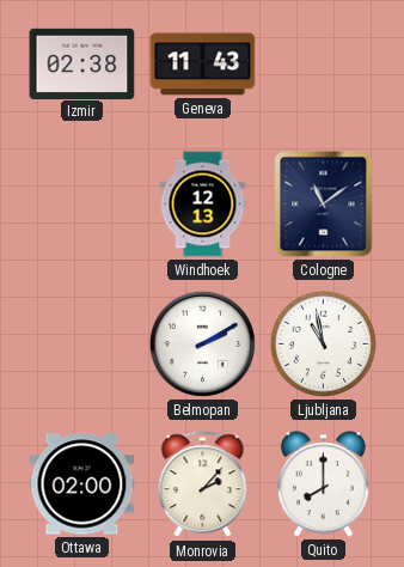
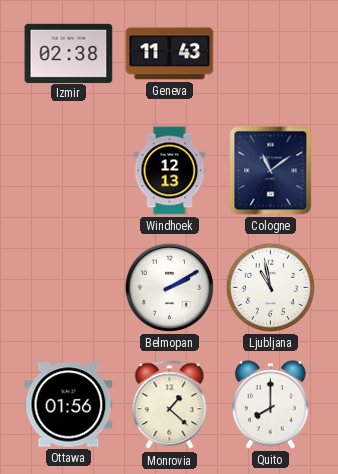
Ottawa: 02:00 -> 01:56 (69, 405)
Monrovia: 2:07 -> 1:22 (170, 405)
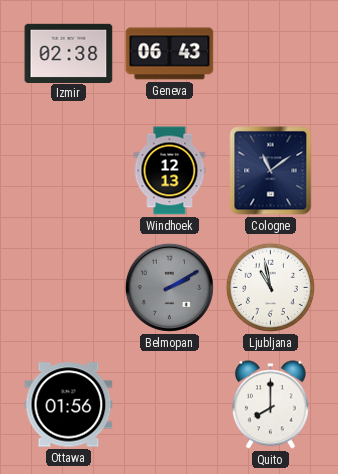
Geneva: 11:43 -> 06:43 (170, 54)
Belmopan dial: white -> grey (169, 287)
Monrovia: 1:22 -> none (170, 405)
